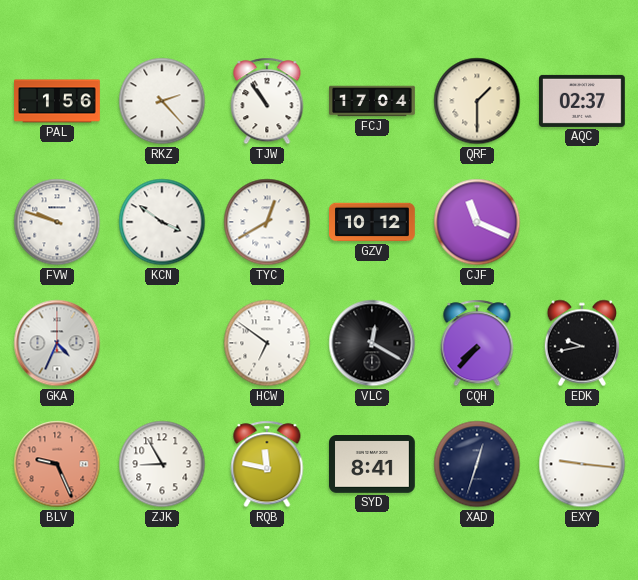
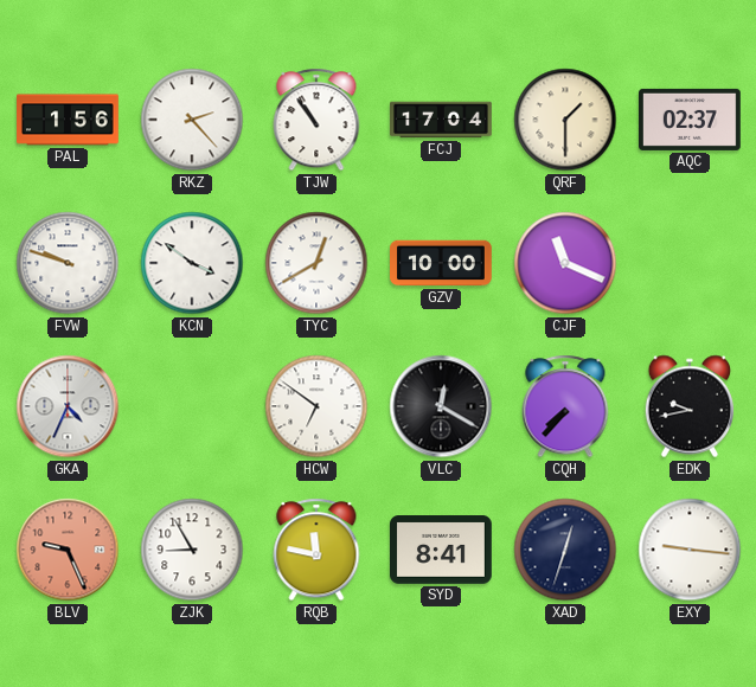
GZV: 10:12 -> 10:00 (441, 263)
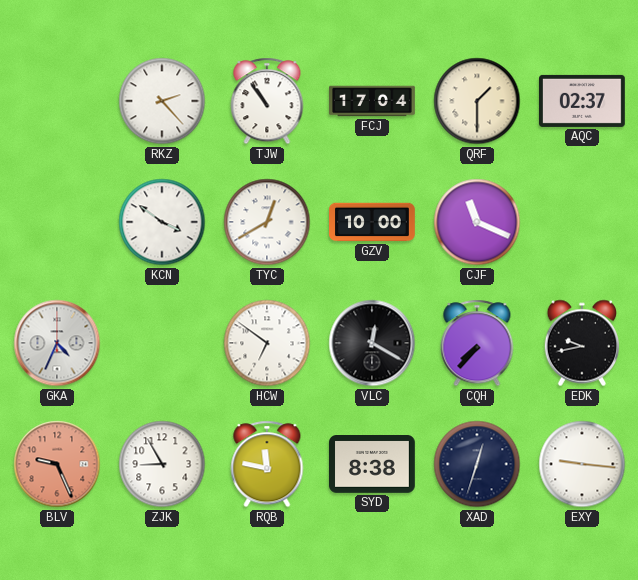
PAL: 1:56 -> none (68, 120)
FVW: 9:48 -> none (68, 263)
SYD: 8:41 -> 8:38 (373, 465)
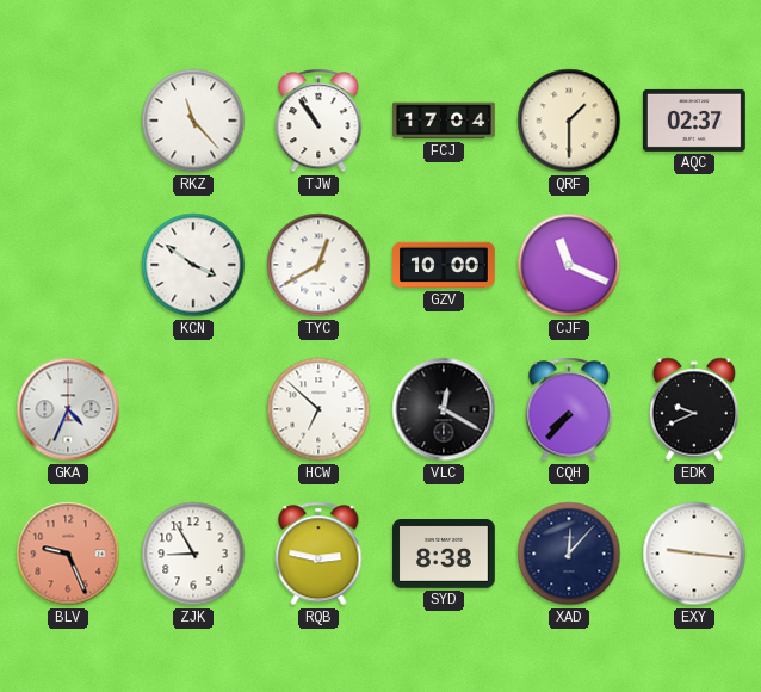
RKZ: 2:23 -> 11:23 (193, 121)
HCW: 6:51 -> 6:52 (318, 409)
EDK: 9:43 -> 9:41 (694, 409)
RQB: 11:47 -> 2:47 (318, 554)
XAD: 12:33 -> 12:07 (569, 554)
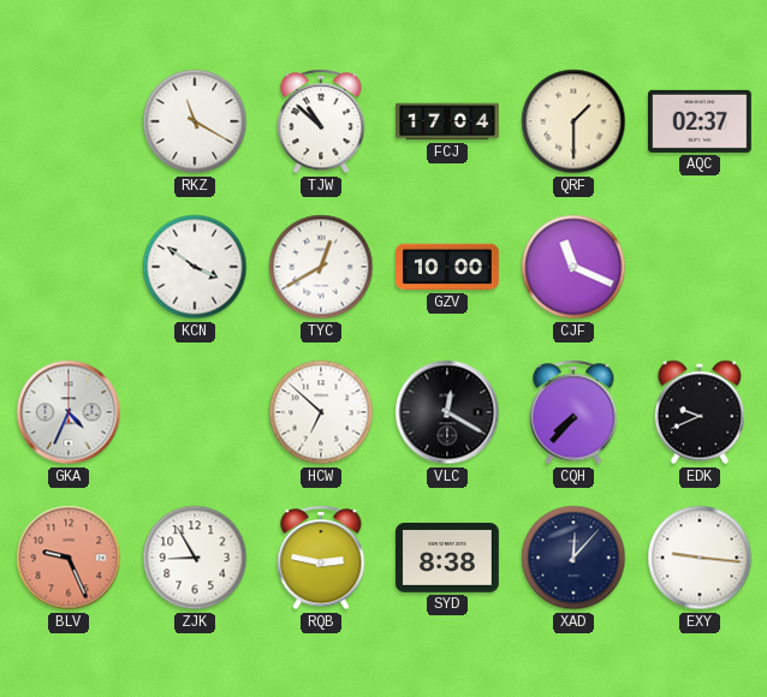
RKZ: 11:23 -> 11:20 (195, 121)
TJW: 10:54 -> 10:52 (321, 121)
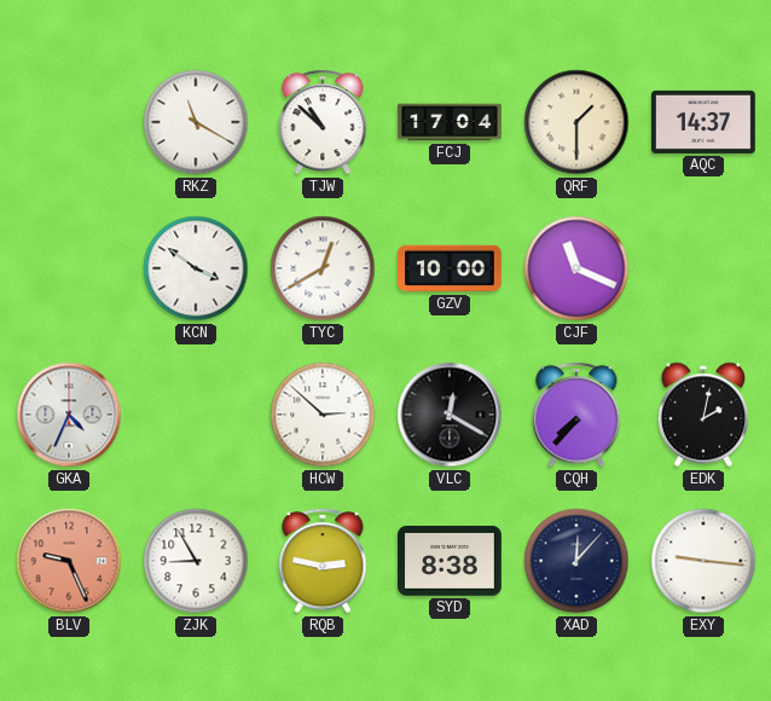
AQC: 02:37 -> 14:37 (705, 122)
HCW: 6:52 -> 2:52 (323, 415)
EDK: 9:41 -> 2:02 (703, 415)
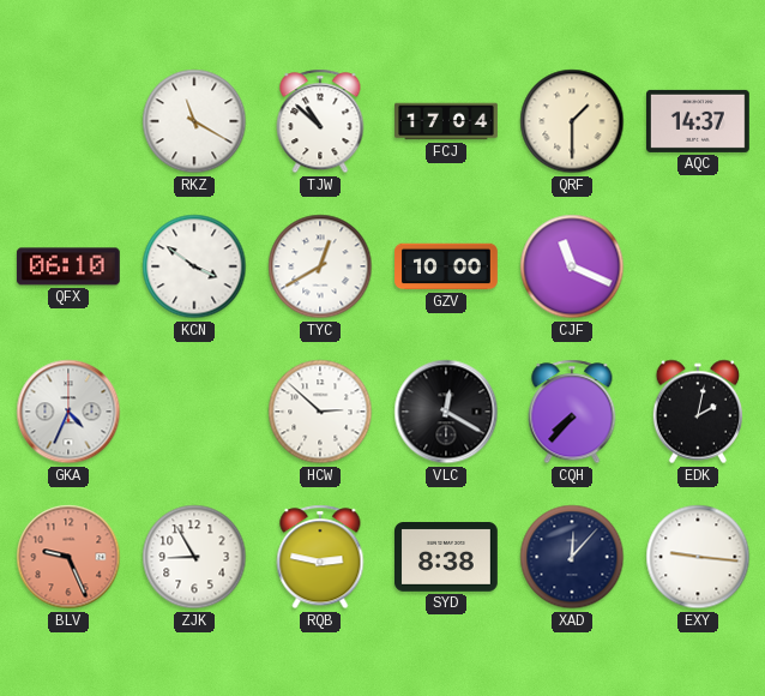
QFX: none -> 06:10 (68, 266)
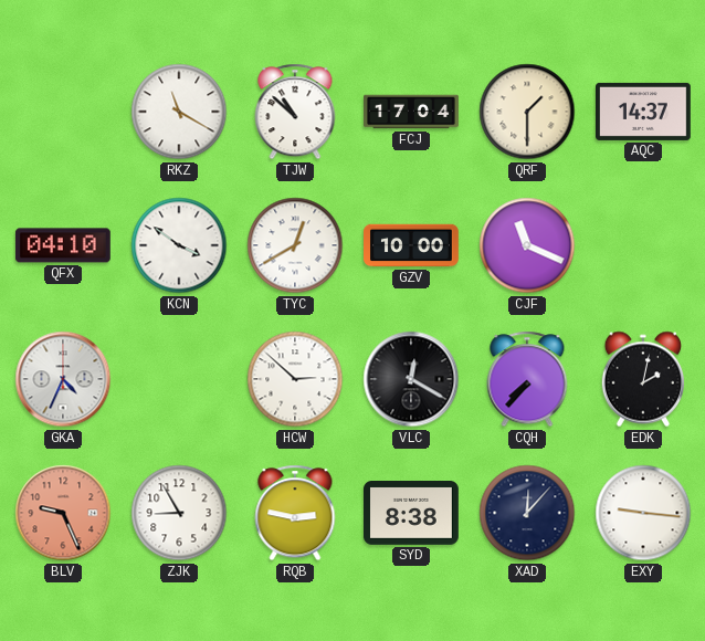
QFX: 06:10 -> 04:10 (63, 245)
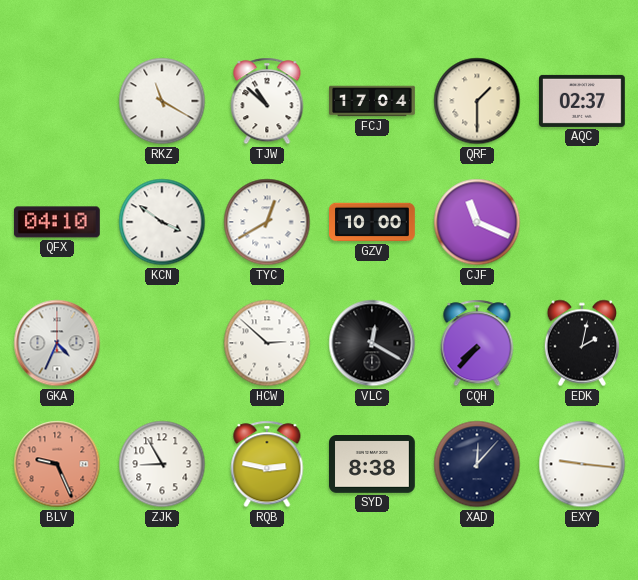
AQC: 14:37 -> 02:37 (583, 101)
